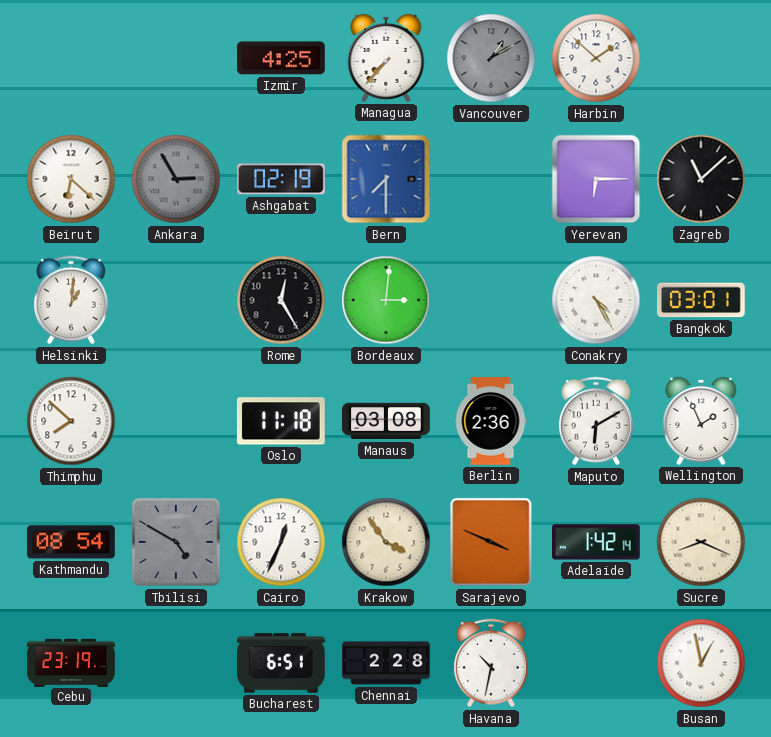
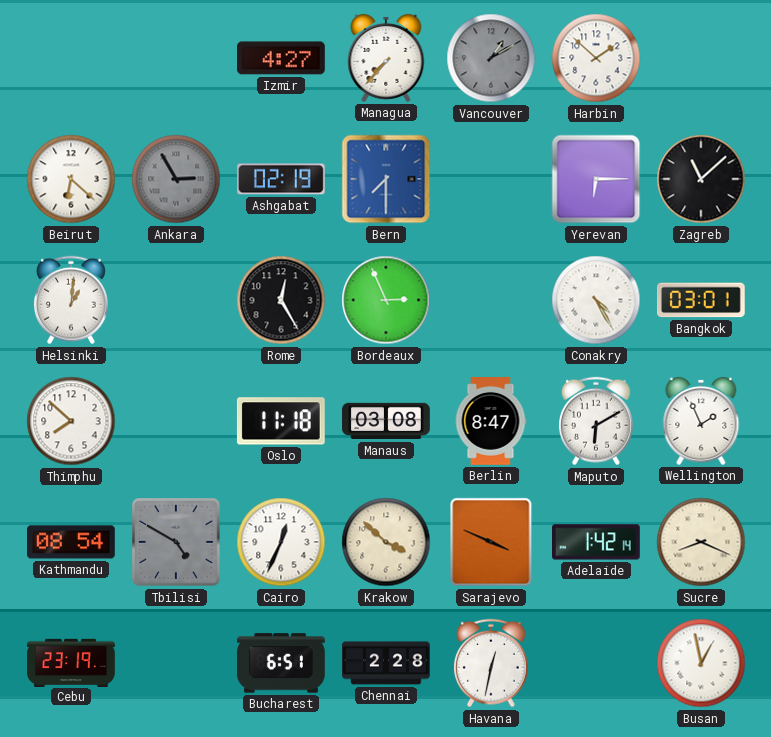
Izmir: 4:25 -> 4:27 (282, 58)
Bordeaux: 3:01 -> 2:56 (386, 300)
Berlin: 2:36 -> 8:47 (491, 422)
Krakow: 3:54 -> 3:52 (386, 542)
Havana: 10:32 -> 12:32 (491, 663)
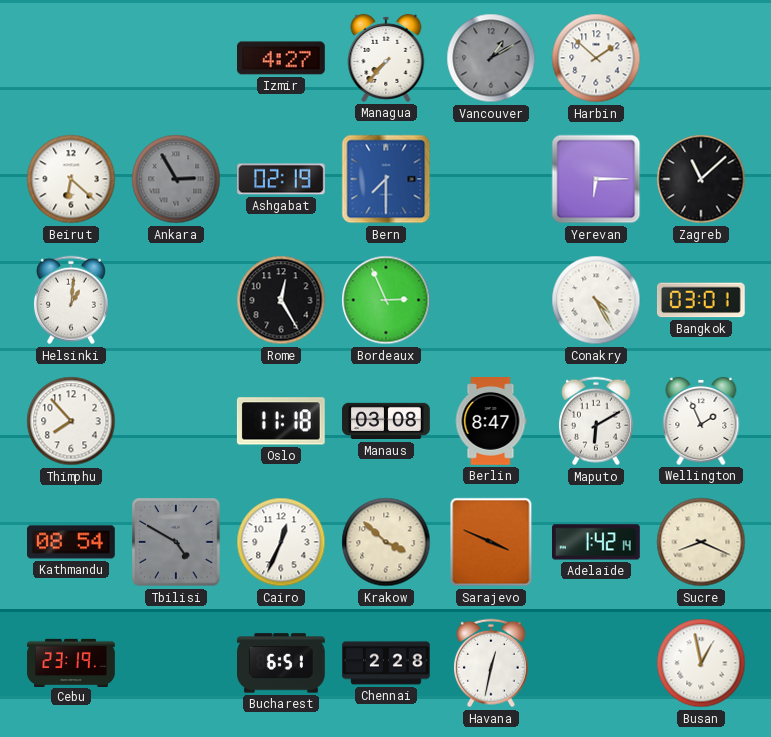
Thimphu: 7:52 -> 7:53 (71, 421)
